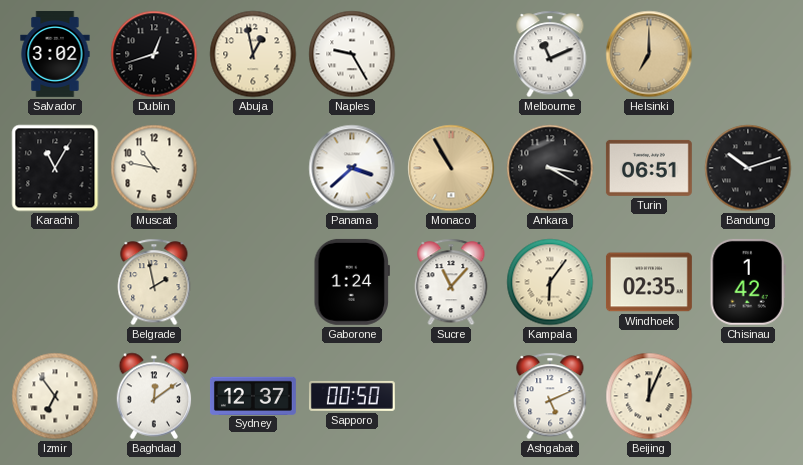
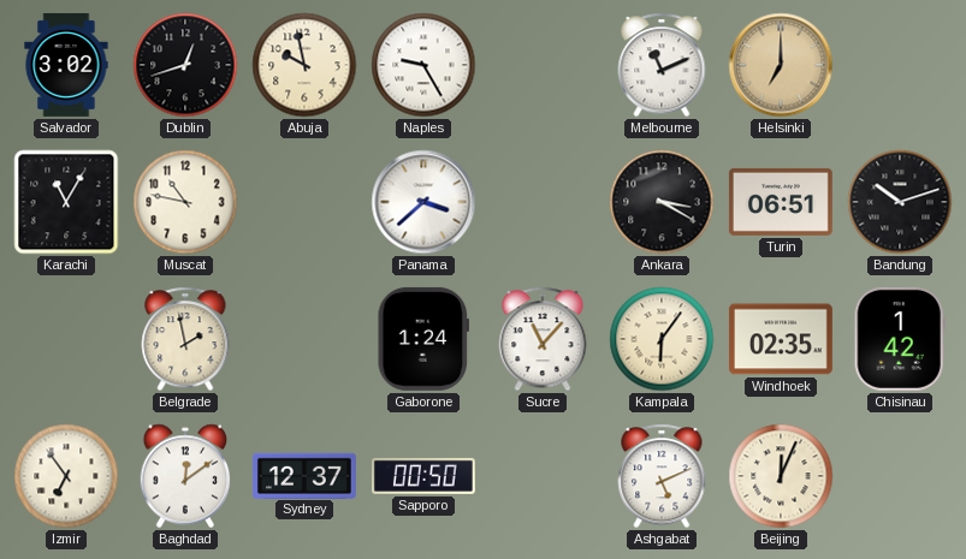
Abuja: 12:58 -> 9:58 (304, 65)
Monaco: 10:55 -> none (451, 168)
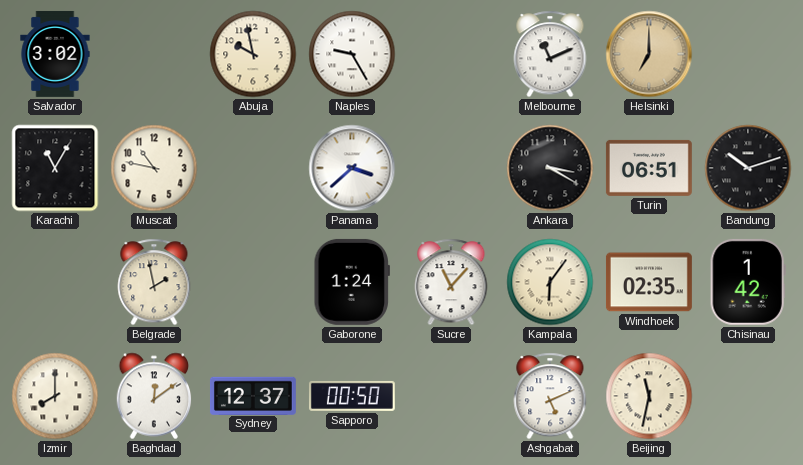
Dublin: 12:42 -> none (185, 65)
Izmir: 6:54 -> 8:00 (55, 396)
Beijing: 12:04 -> 11:32 (649, 396)
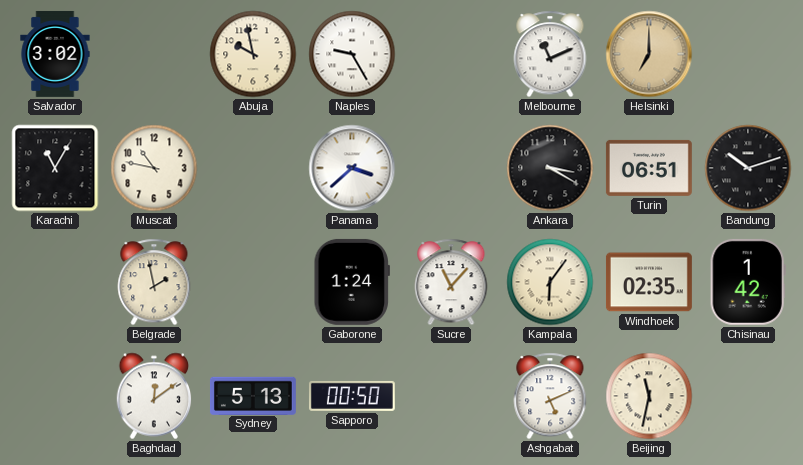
Izmir: 8:00 -> none (55, 396)
Sydney: 12:37 -> 5:13 (253, 395)
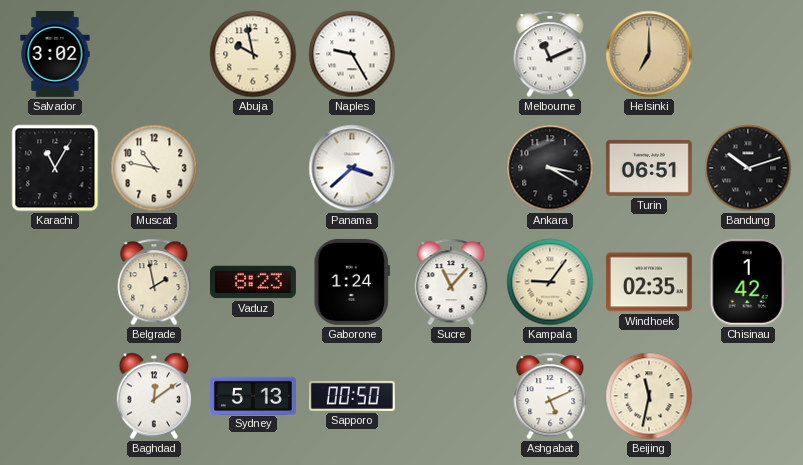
Vaduz: none -> 8:23 (253, 282)
Kampala: 6:06 -> 9:06 (550, 282)
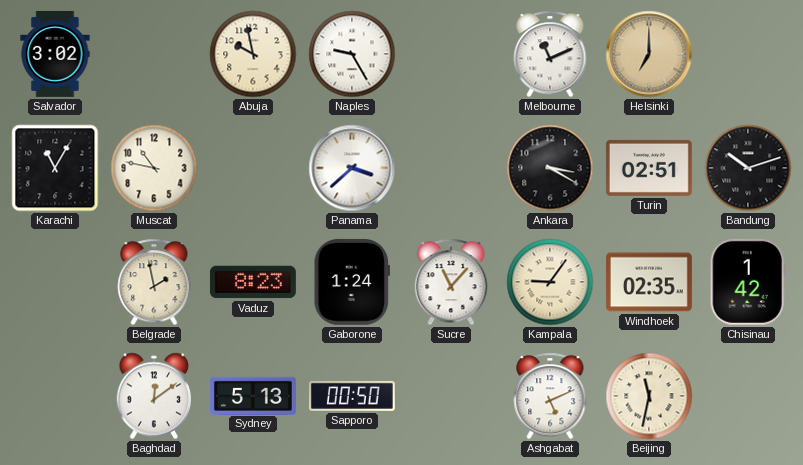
Turin: 06:51 -> 02:51 (649, 168)
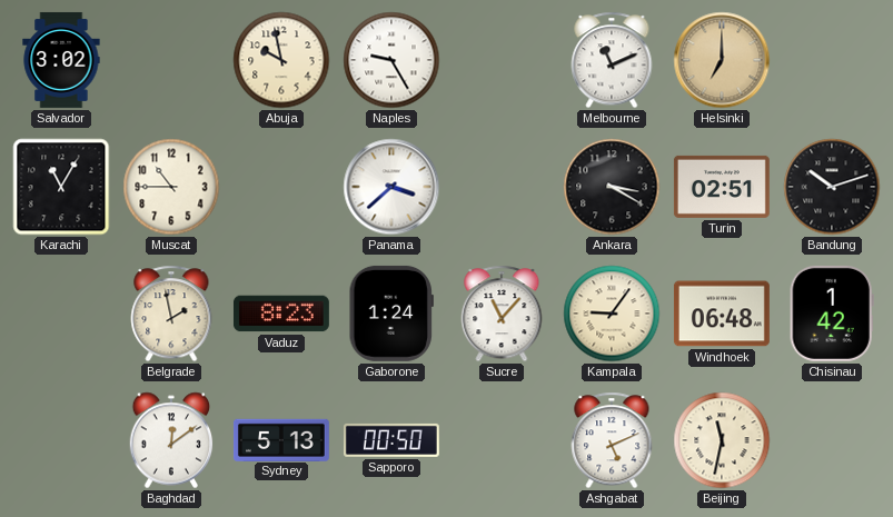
Muscat: 10:47 -> 10:45 (171, 187)
Windhoek: 02:35 -> 06:48 (722, 314)
